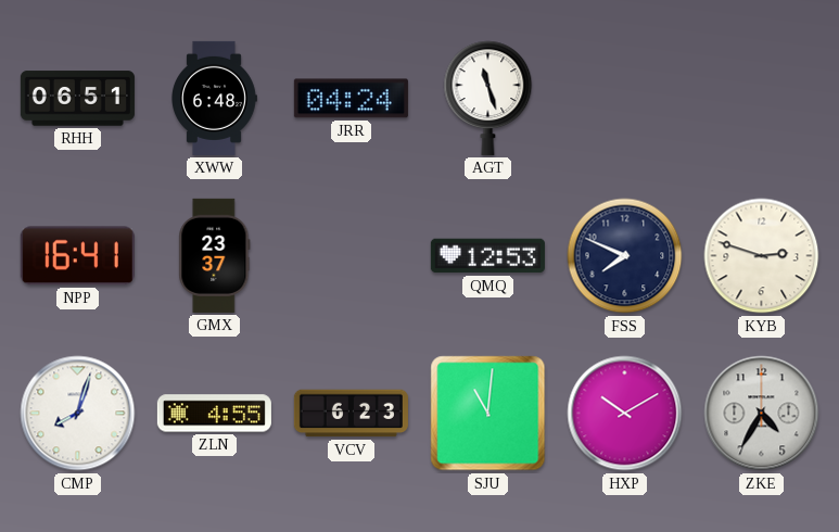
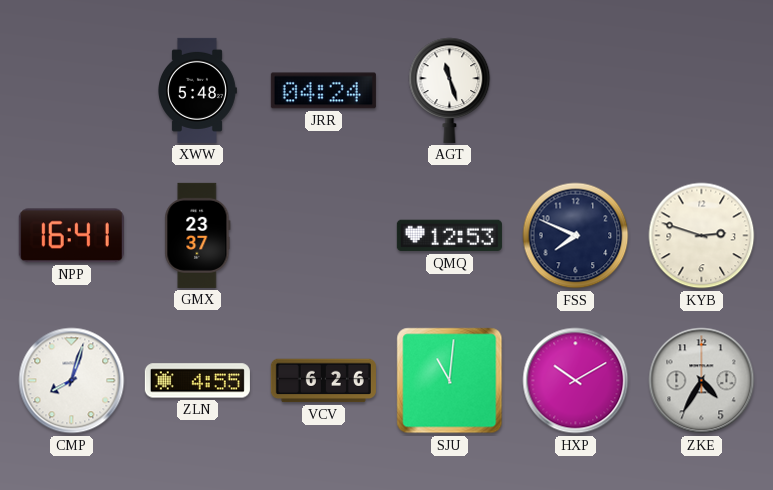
RHH: 06:51 -> none (77, 99)
XWW: 6:48 -> 5:48 (198, 90)
VCV: 6:23 -> 6:26 (323, 381)
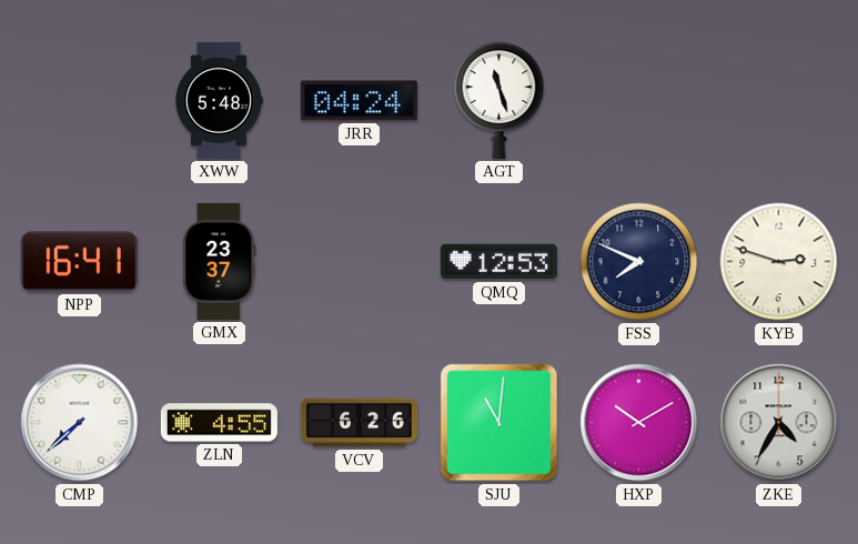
CMP: 8:03 -> 7:38 (80, 423)
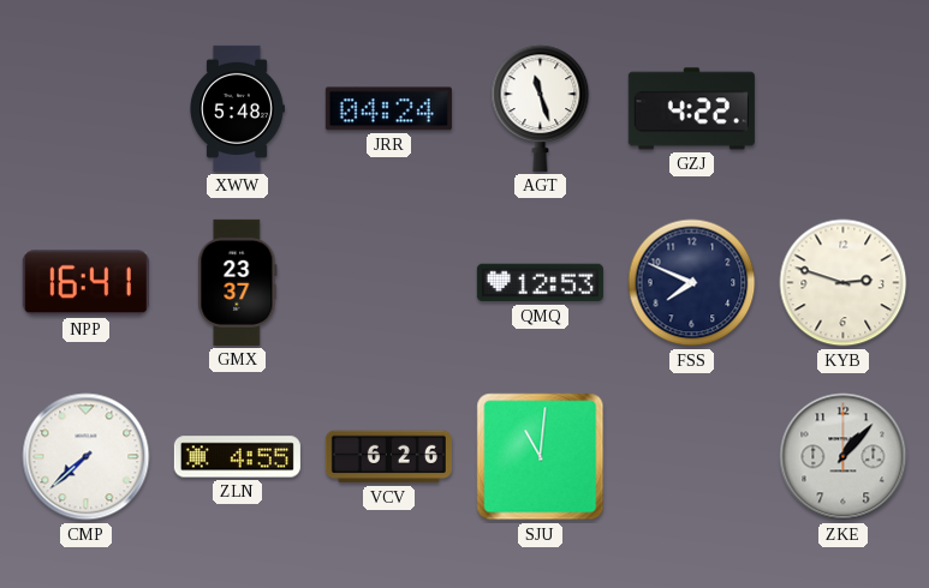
GZJ: none -> 4:22 (691, 109)
HXP: 10:10 -> none (639, 423)
ZKE: 4:35 -> 1:07 (844, 457)
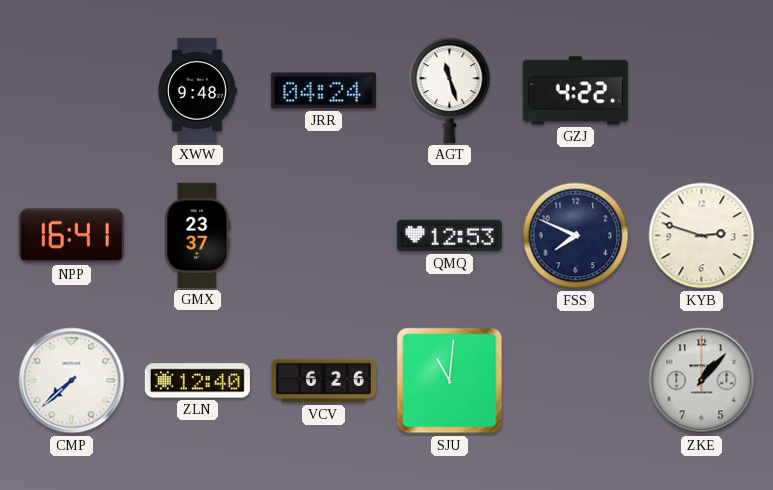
XWW: 5:48 -> 9:48 (198, 90)
ZLN: 4:55 -> 12:40 (197, 381)
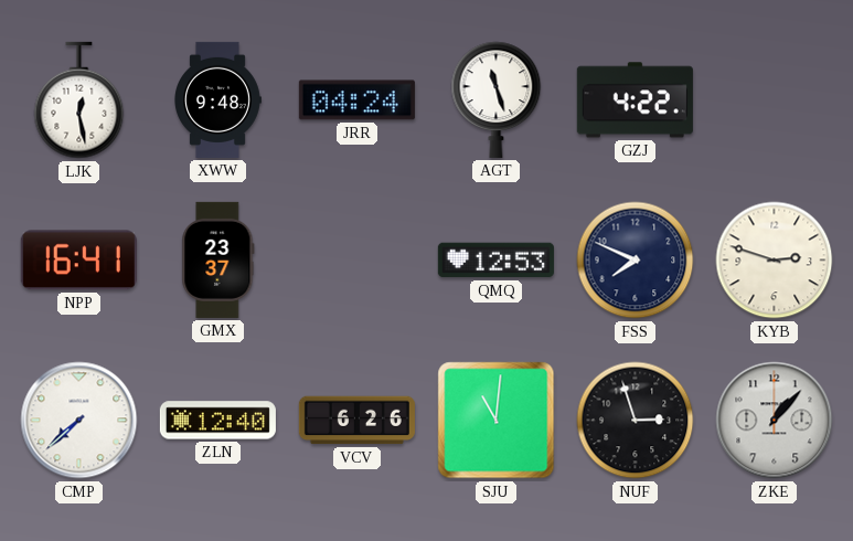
LJK: none -> 12:28 (79, 100)
NUF: none -> 2:57 (636, 421)
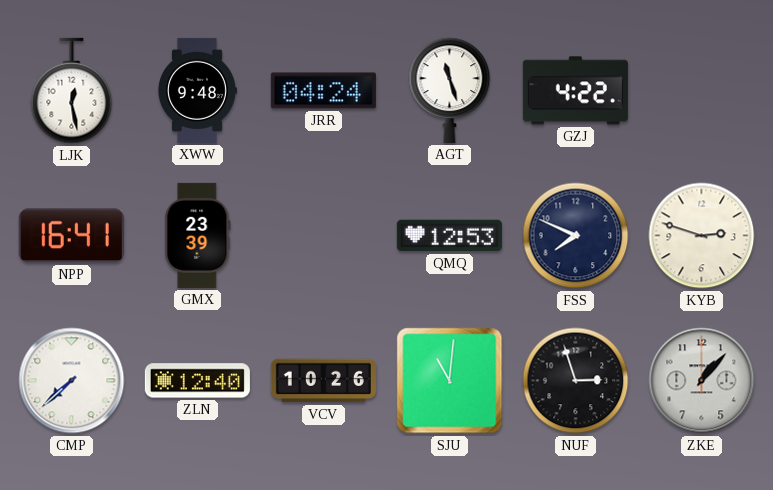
GMX: 23:37 -> 23:39 (198, 235)
VCV: 6:26 -> 10:26 (323, 381)
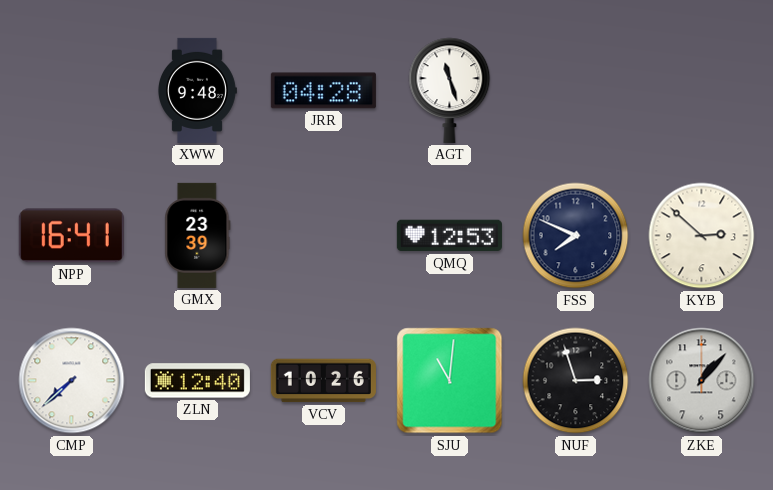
LJK: 12:28 -> none (72, 91)
JRR: 04:24 -> 04:28 (323, 91)
GZJ: 4:22 -> none (575, 91)
KYB: 2:48 -> 2:52 (702, 236)
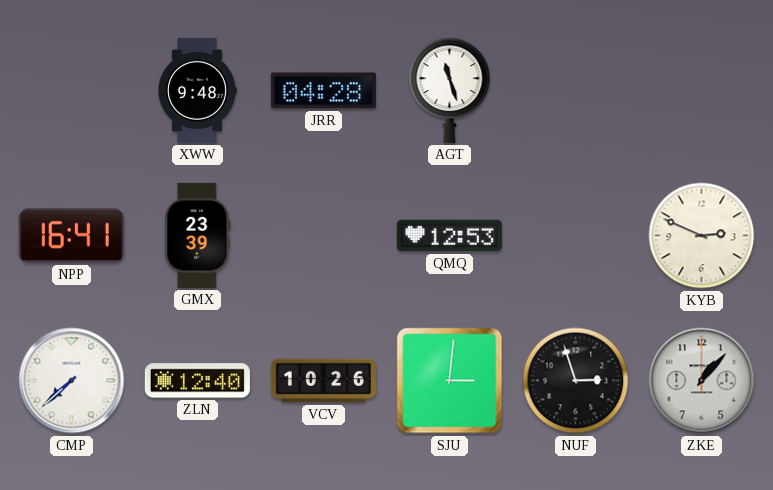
FSS: 7:49 -> none (576, 236)
KYB: 2:52 -> 2:49 (702, 236)
SJU: 11:01 -> 3:01 (450, 381)
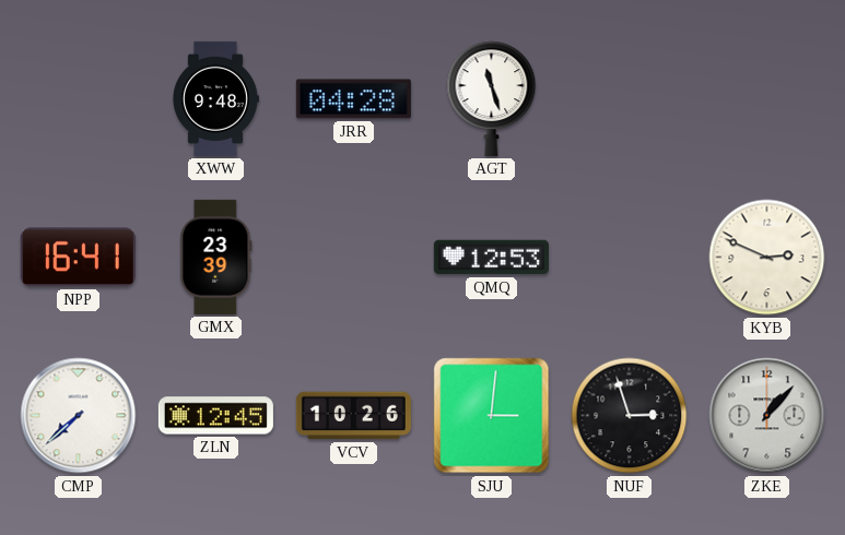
ZLN: 12:40 -> 12:45 (215, 416)
